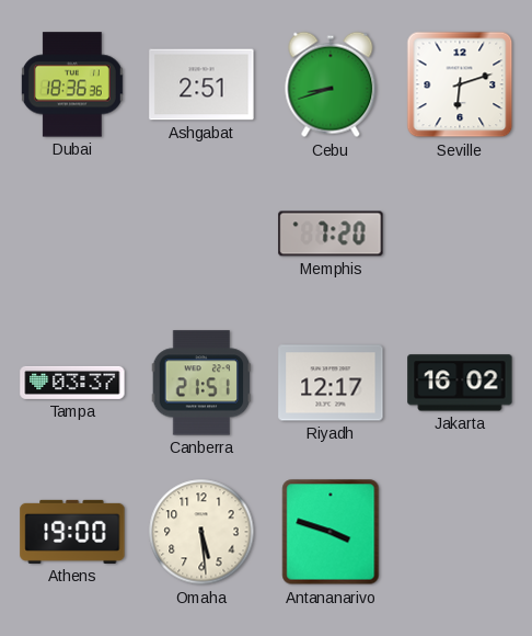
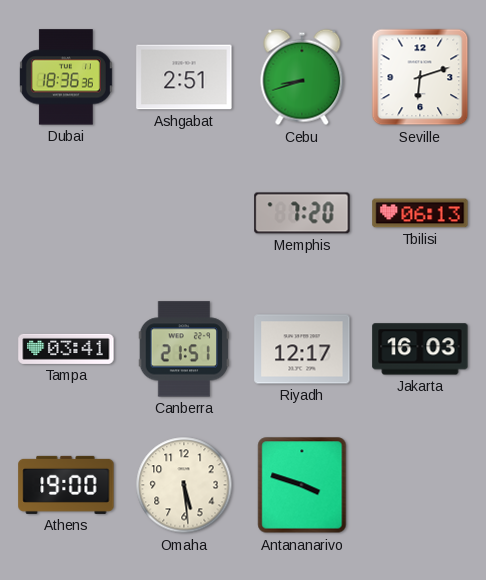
Tbilisi: none -> 06:13 (420, 213)
Tampa: 03:37 -> 03:41 (66, 349)
Jakarta: 16:02 -> 16:03 (420, 349)
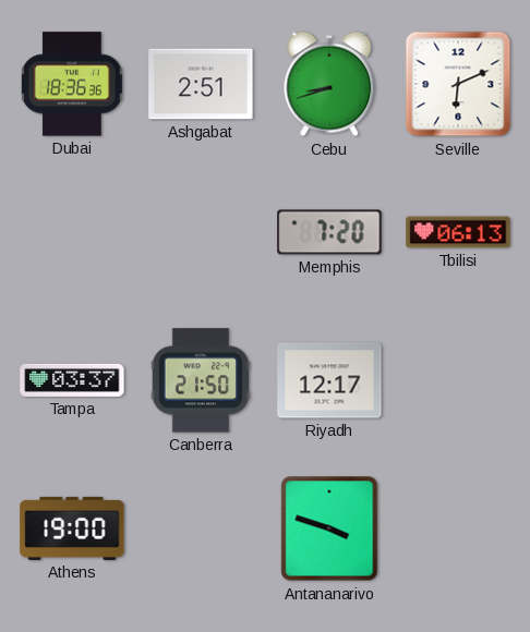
Seville: 6:12 -> 6:11 (458, 84)
Tampa: 03:41 -> 03:37 (72, 380)
Canberra: 21:51 -> 21:50 (201, 380)
Jakarta: 16:03 -> none (420, 349)
Omaha: 5:29 -> none (184, 485)
